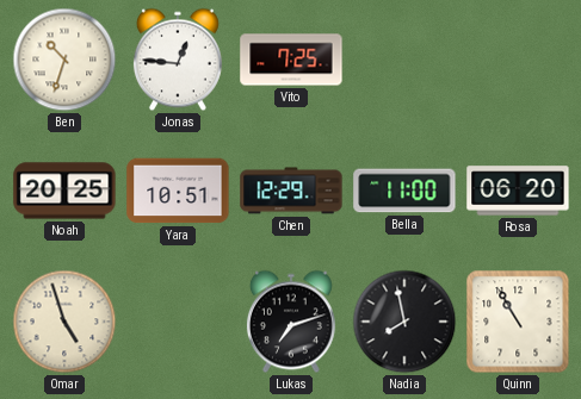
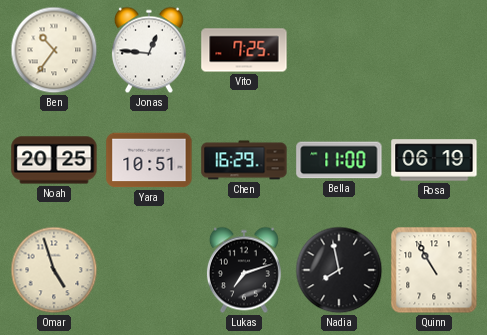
Ben: 10:33 -> 10:36 (54, 50)
Chen: 12:29 -> 16:29 (244, 160)
Rosa: 06:20 -> 06:19 (434, 160)
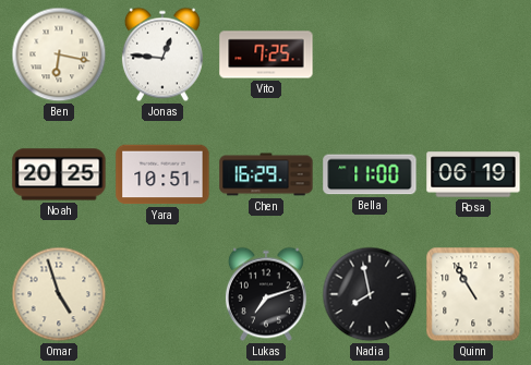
Ben: 10:36 -> 6:17 (59, 54)
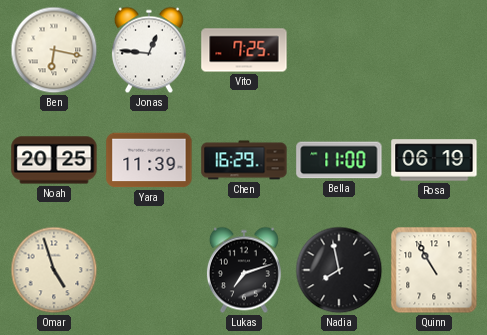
Yara: 10:51 -> 11:39 (149, 160)
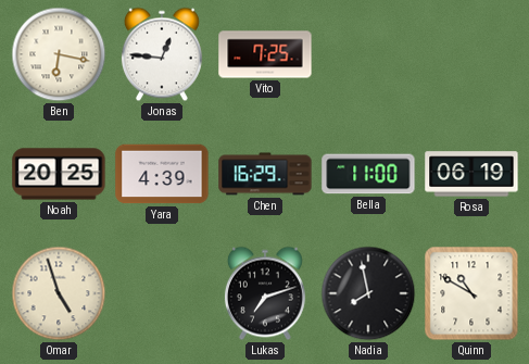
Yara: 11:39 -> 4:39 (162, 174)
Quinn: 10:55 -> 10:50 (471, 293)
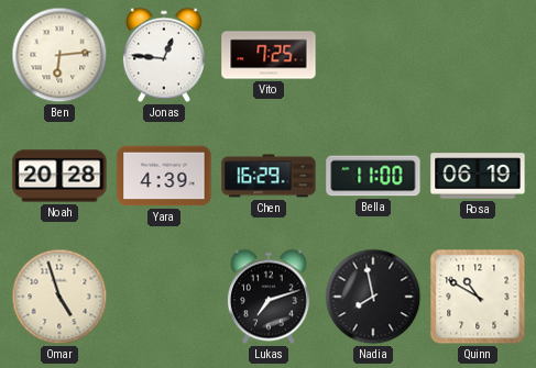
Ben: 6:17 -> 6:14 (59, 55)
Noah: 20:25 -> 20:28 (59, 176)
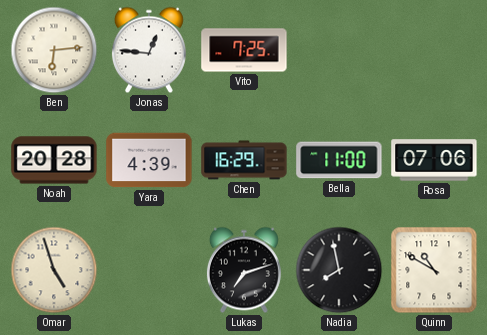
Rosa: 06:19 -> 07:06 (434, 160)
